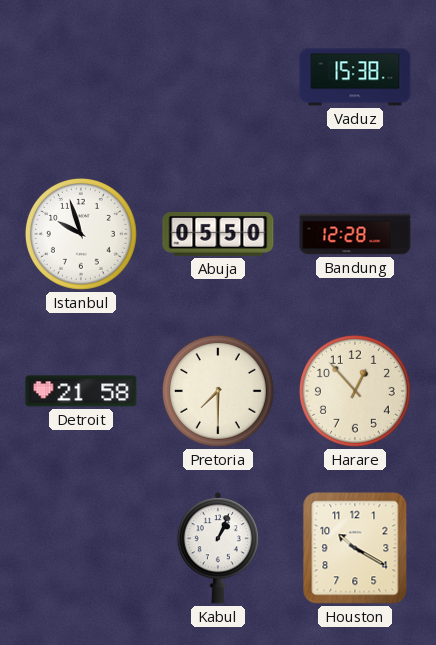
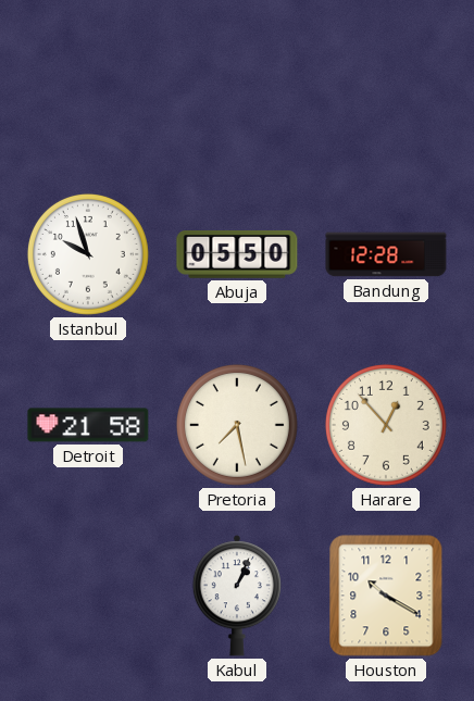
Vaduz: 15:38 -> none (355, 77)
Pretoria: 7:30 -> 7:28 (237, 425)
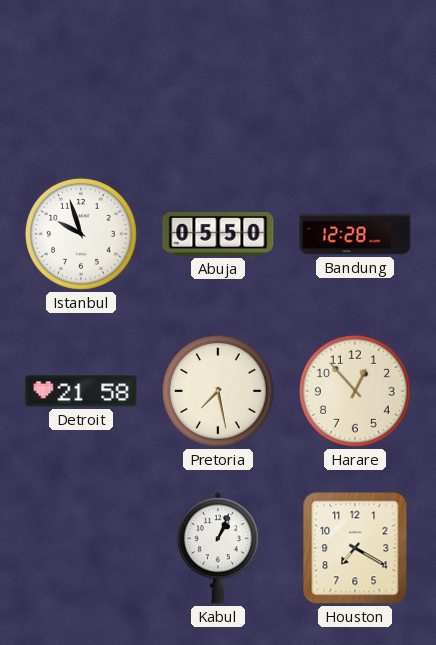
Houston: 10:20 -> 7:20 (355, 548)
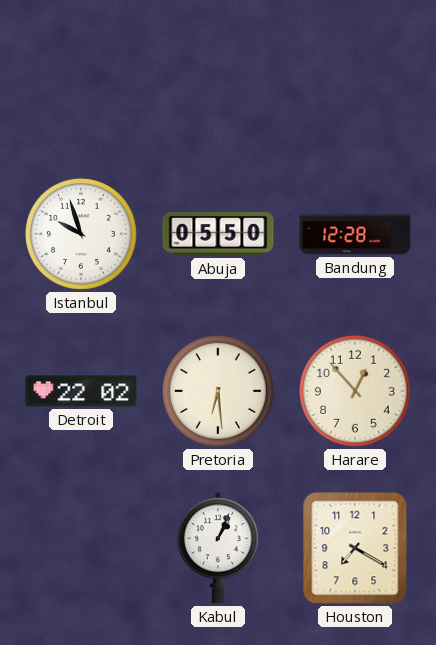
Detroit: 21:58 -> 22:02 (81, 391)
Pretoria: 7:28 -> 6:29 (218, 391)
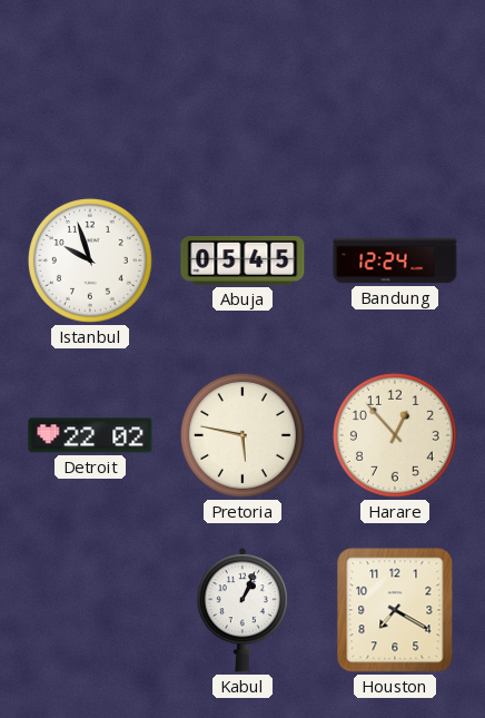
Abuja: 05:50 -> 05:45 (242, 260)
Bandung: 12:28 -> 12:24 (395, 260)
Pretoria: 6:29 -> 5:47 (242, 435)
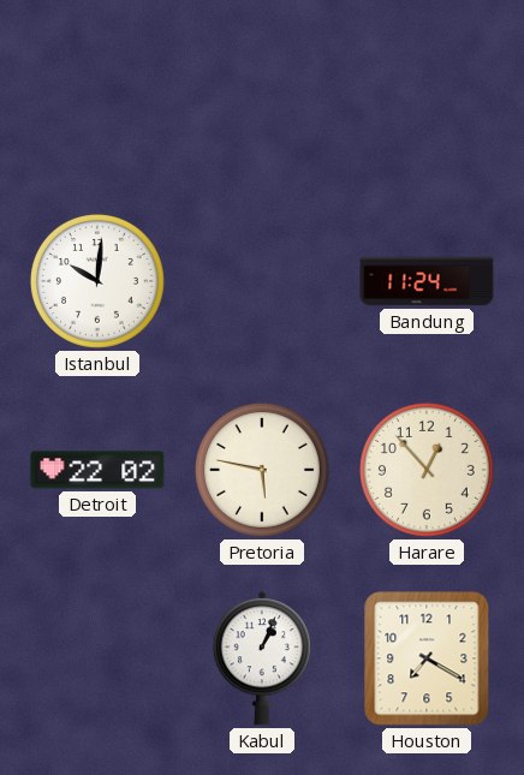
Istanbul: 9:57 -> 10:01 (97, 281)
Abuja: 05:45 -> none (242, 260)
Bandung: 12:24 -> 11:24 (427, 281)
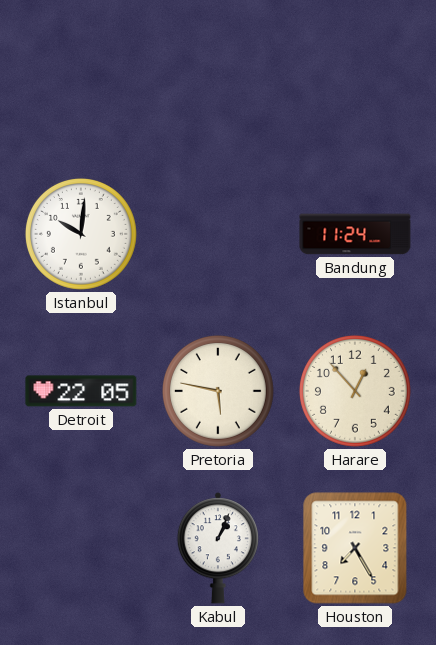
Detroit: 22:02 -> 22:05 (81, 391)
Houston: 7:20 -> 7:25 (355, 548)
